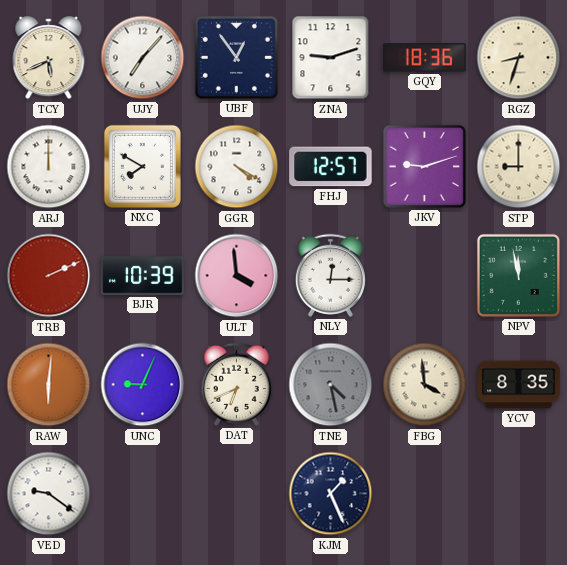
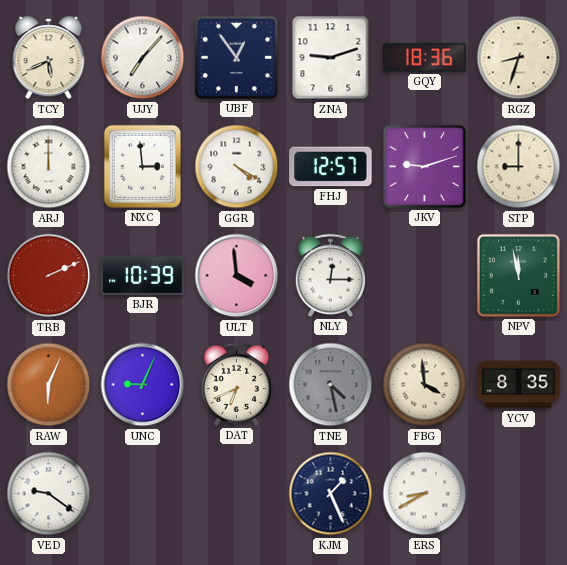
NXC: 7:50 -> 2:59 (142, 166)
RAW: 6:01 -> 6:04 (49, 385)
ERS: none -> 8:40 (425, 494)
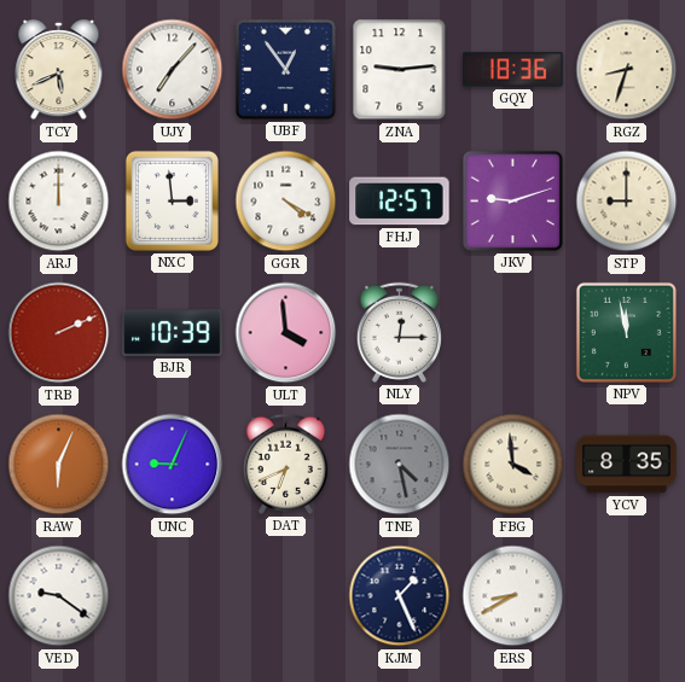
ZNA: 9:12 -> 9:14 (400, 70)
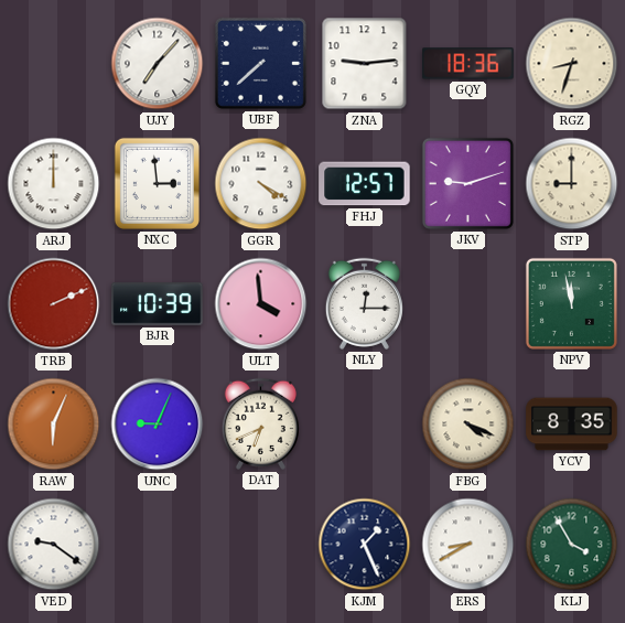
TCY: 5:41 -> none (59, 70)
UBF: 12:54 -> 7:38 (260, 63)
TNE: 4:28 -> none (400, 465)
FBG: 3:59 -> 4:19 (468, 425)
KLJ: none -> 3:55 (572, 545)
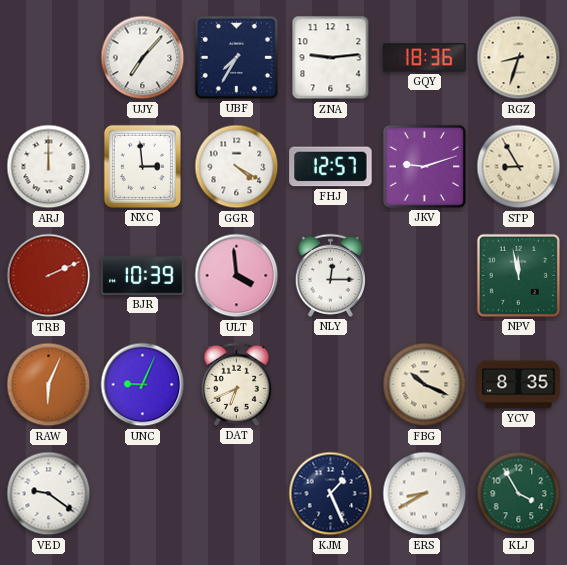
UBF: 7:38 -> 7:35 (236, 57)
STP: 9:00 -> 8:55 (519, 167)
FBG: 4:19 -> 10:19 (425, 385)
